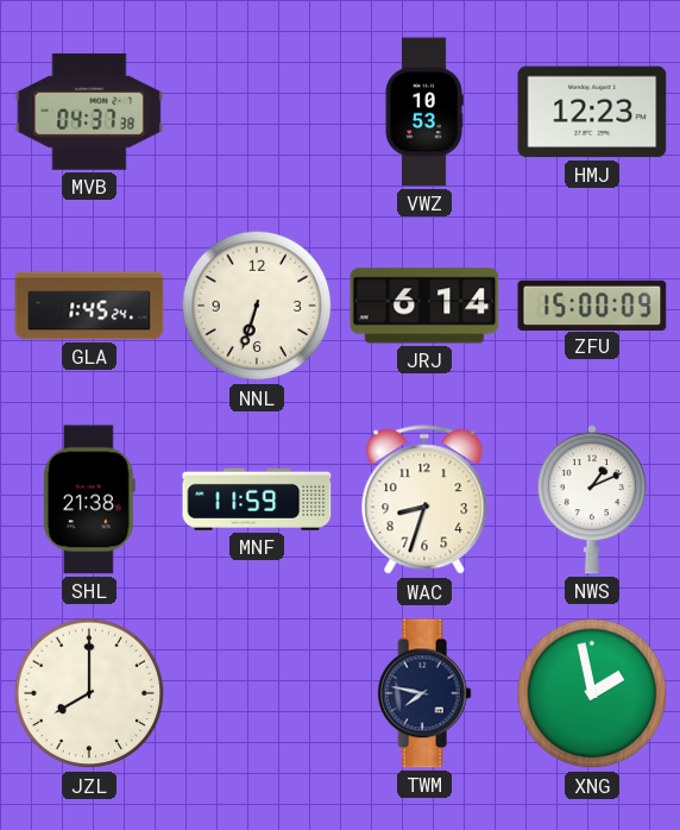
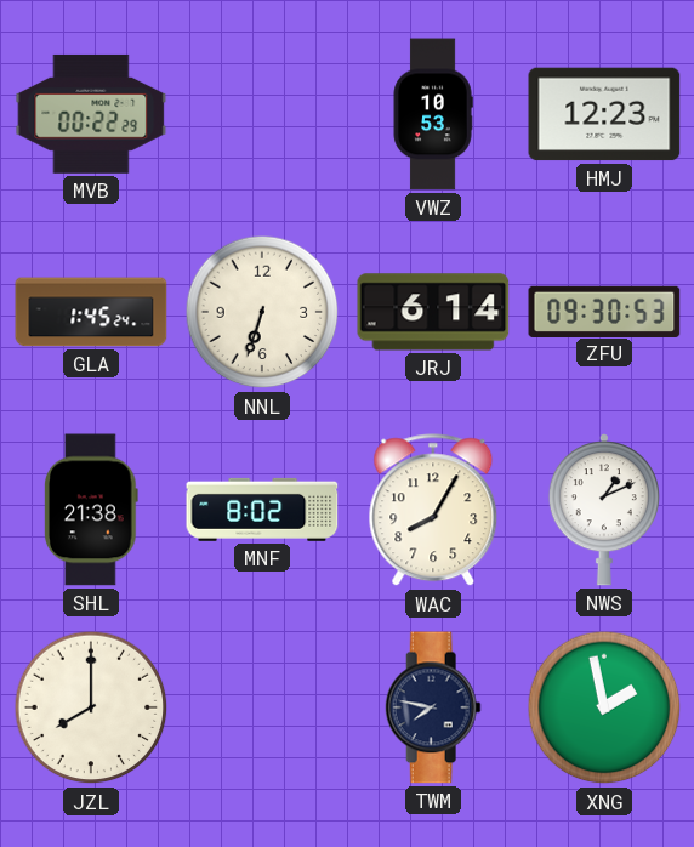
MVB: 04:37 -> 00:22 (91, 114)
ZFU: 15:00 -> 09:30 (604, 311)
MNF: 11:59 -> 8:02 (262, 510)
WAC: 8:33 -> 8:05 (433, 511)
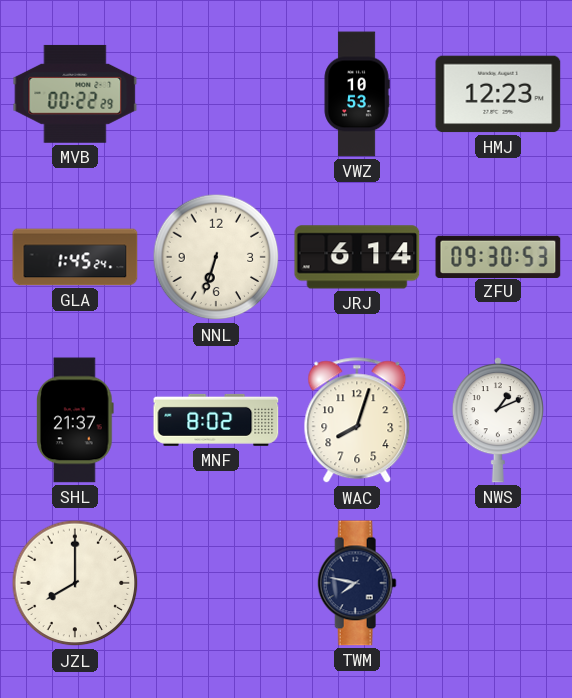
SHL: 21:38 -> 21:37 (76, 420)
WAC: 8:05 -> 8:03 (357, 421)
XNG: 1:58 -> none (604, 707)
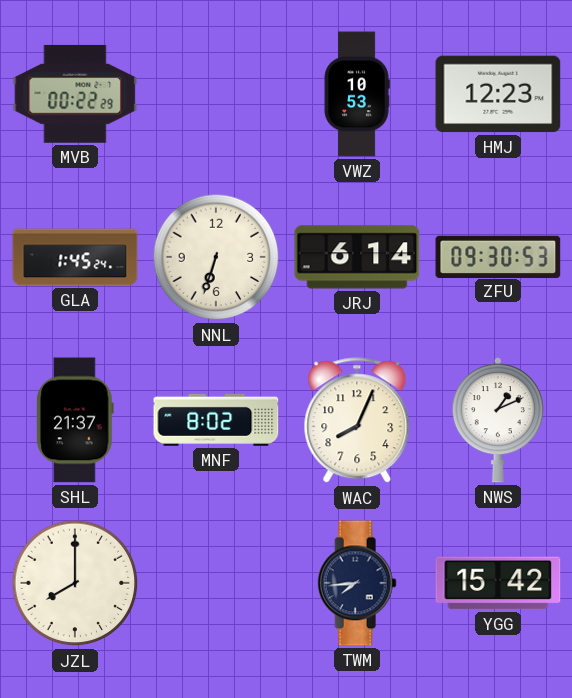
WAC: 8:03 -> 8:04 (357, 421)
TWM: 7:47 -> 7:44 (357, 583)
YGG: none -> 15:42 (498, 583)
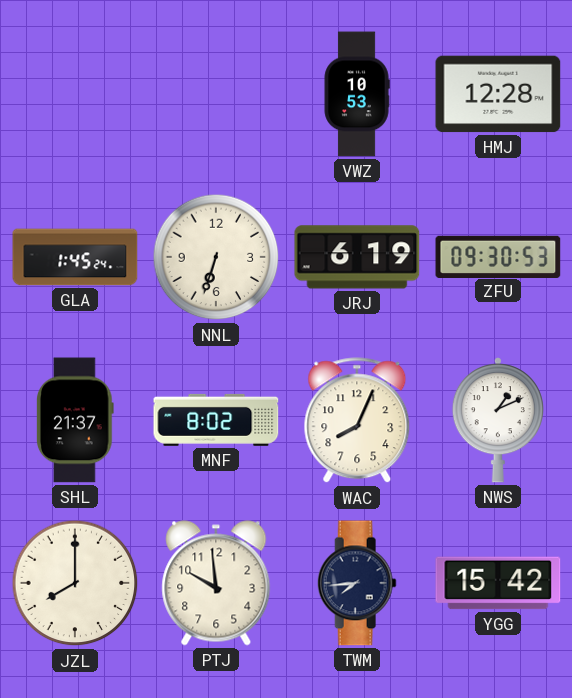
MVB: 00:22 -> none (75, 94)
HMJ: 12:23 -> 12:28 (498, 94)
JRJ: 6:14 -> 6:19 (357, 257)
PTJ: none -> 9:59 (216, 583)
